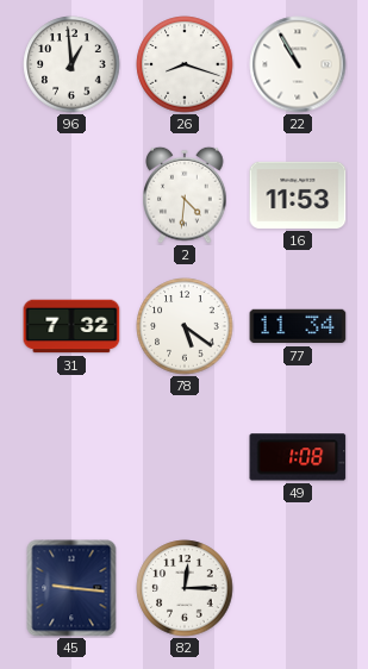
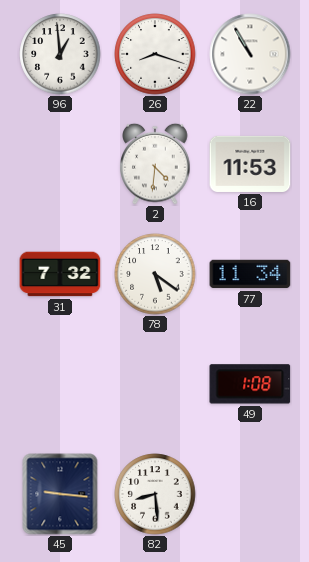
82: 12:15 -> 8:29 (155, 494)
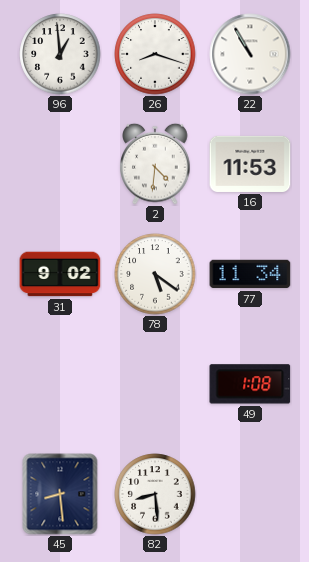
31: 7:32 -> 9:02 (60, 274)
45: 9:16 -> 8:29 (60, 494)
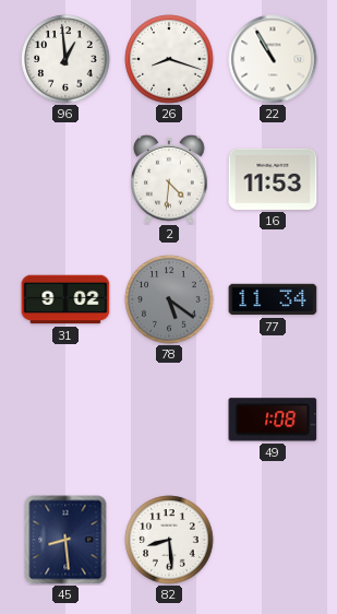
78 dial: white -> grey (169, 299)
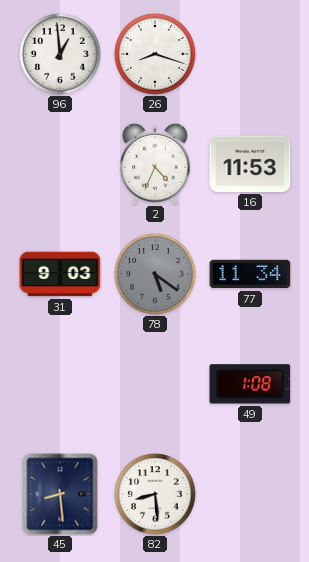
22: 10:55 -> none (273, 59)
2: 4:31 -> 4:34 (155, 164)
31: 9:02 -> 9:03 (60, 274)
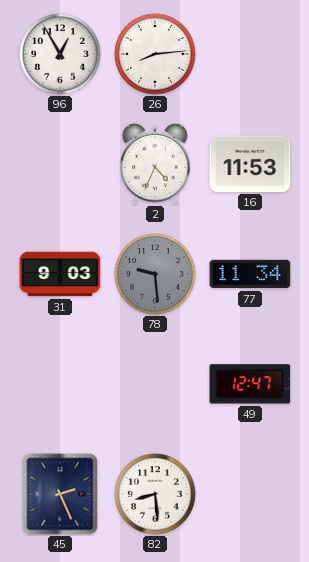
96: 12:59 -> 12:55 (60, 54)
26: 8:18 -> 8:14 (155, 54)
78: 5:21 -> 9:29 (155, 274)
49: 1:08 -> 12:47 (250, 384)
45: 8:29 -> 2:26 (60, 494)
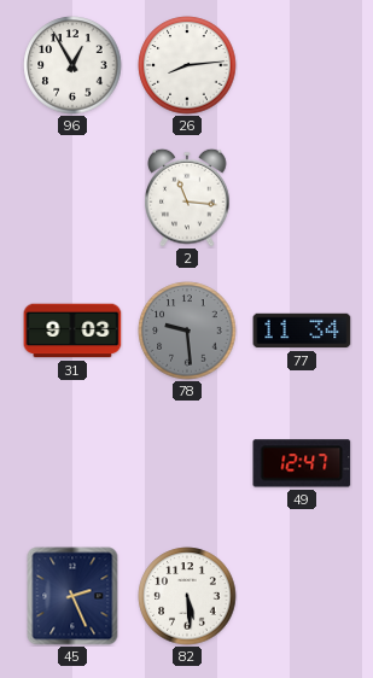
2: 4:34 -> 11:16 (187, 198)
16: 11:53 -> none (250, 164)
82: 8:29 -> 5:29 (187, 596)
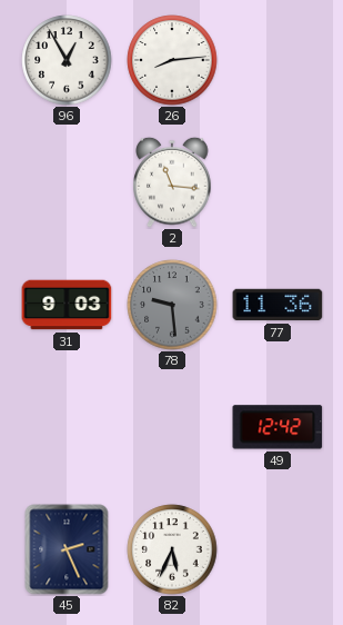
77: 11:34 -> 11:36 (278, 305)
49: 12:47 -> 12:42 (278, 427)
82: 5:29 -> 5:34 (172, 549)
